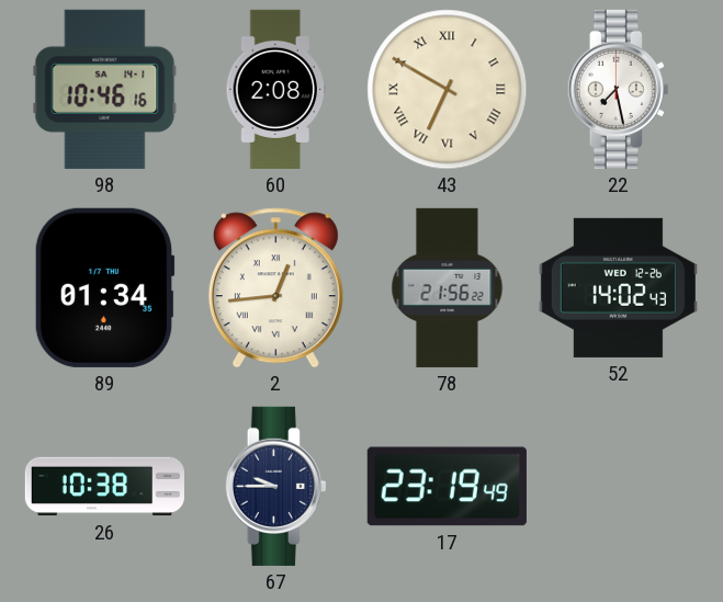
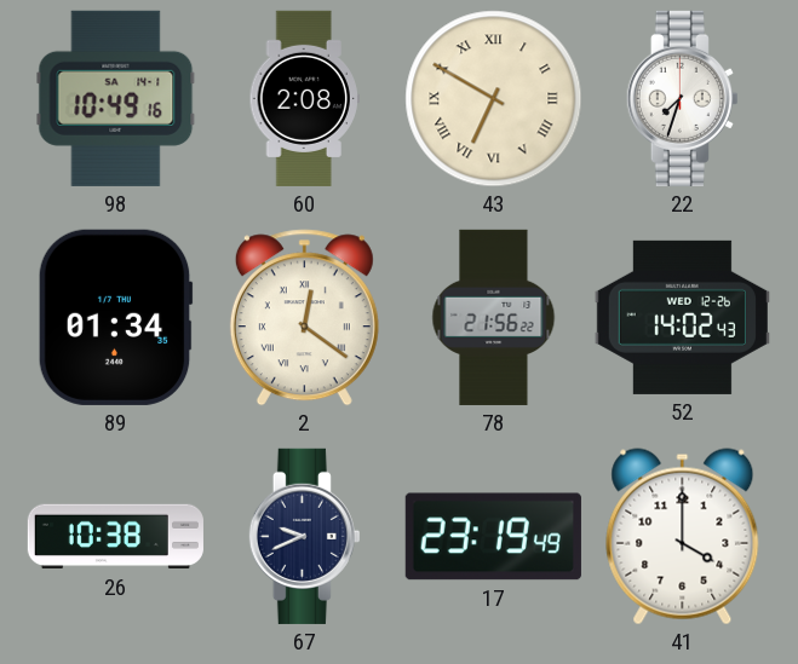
98: 10:46 -> 10:49 (116, 98)
22: 7:28 -> 7:33 (682, 98)
2: 12:44 -> 12:21 (304, 318)
67: 9:45 -> 9:41 (304, 536)
41: none -> 4:00 (683, 537)
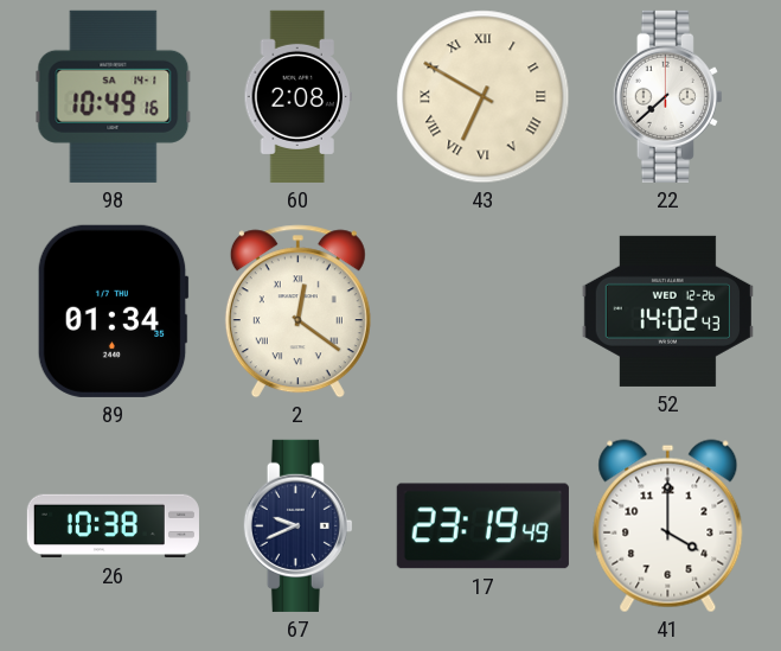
22: 7:33 -> 7:38 (667, 96)
78: 21:56 -> none (494, 317)
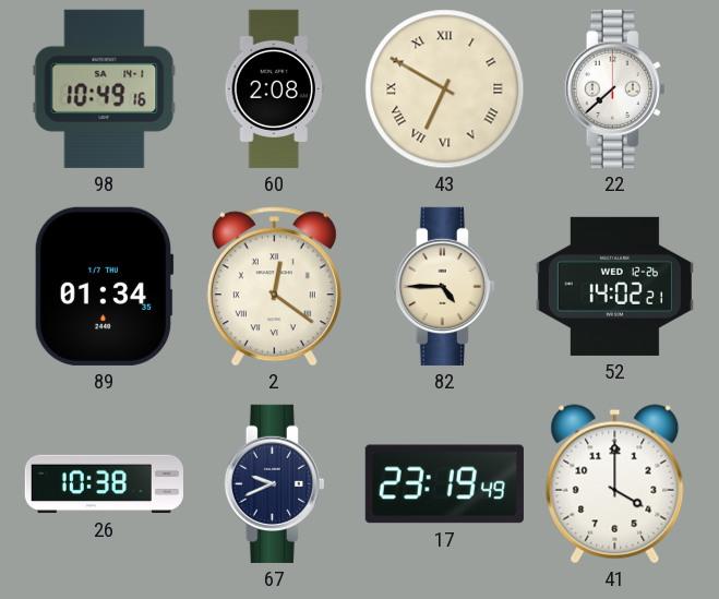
82: none -> 4:45 (444, 286)
52: 14:02:43 -> 14:02:21 (614, 286)
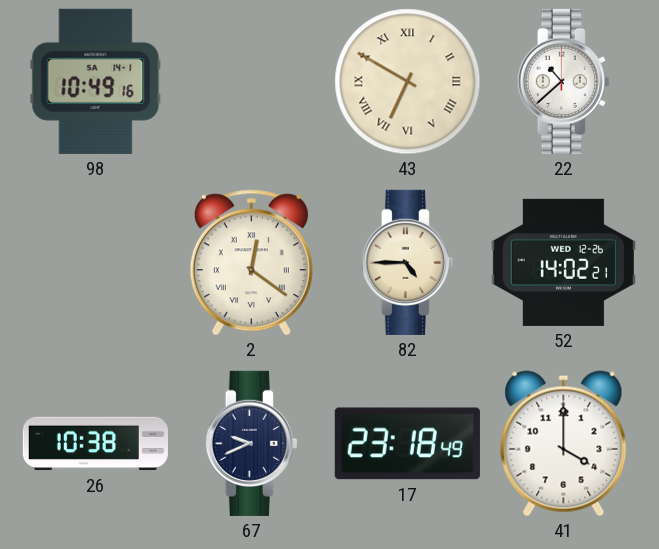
60: 2:08 -> none (274, 88)
22: 7:38 -> 10:38 (563, 81)
89: 01:34 -> none (104, 286)
17: 23:19 -> 23:18 (407, 444)
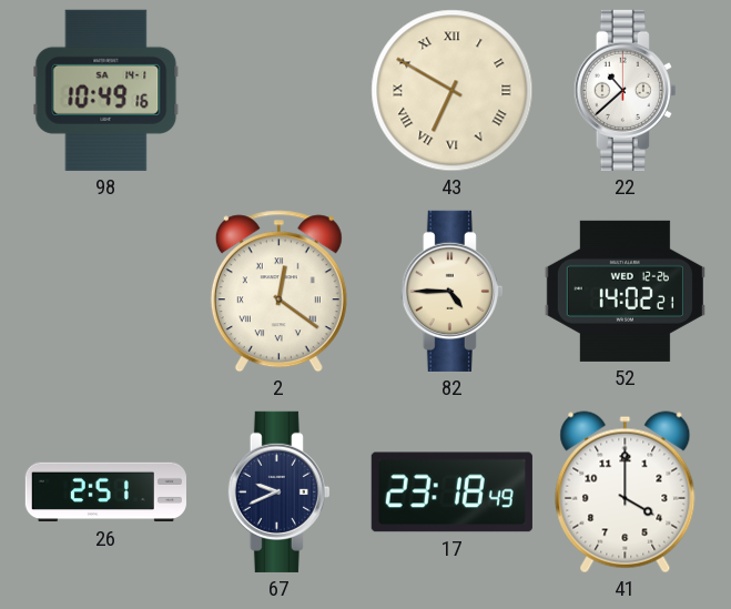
26: 10:38 -> 2:51 (105, 493)
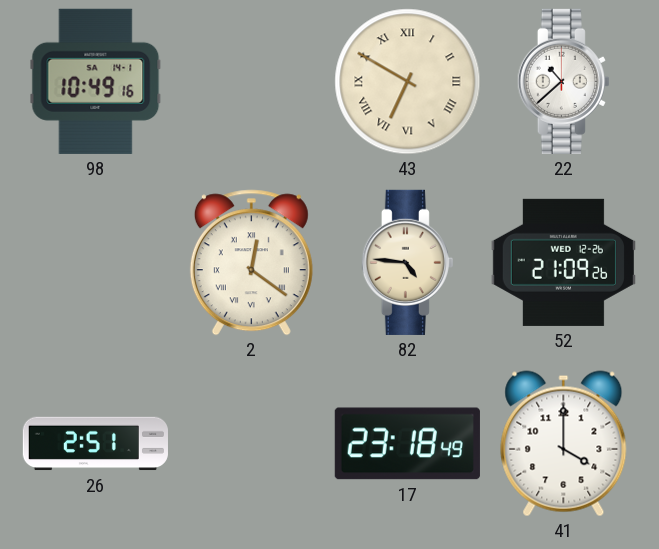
82: 4:45 -> 4:46 (407, 262)
52: 14:02 -> 21:09 (563, 262)
67: 9:41 -> none (278, 491)
